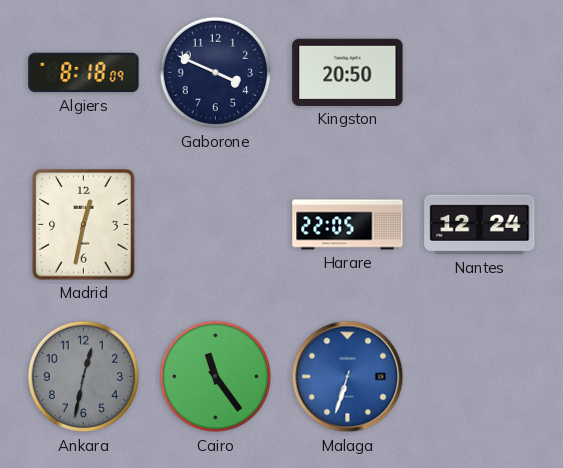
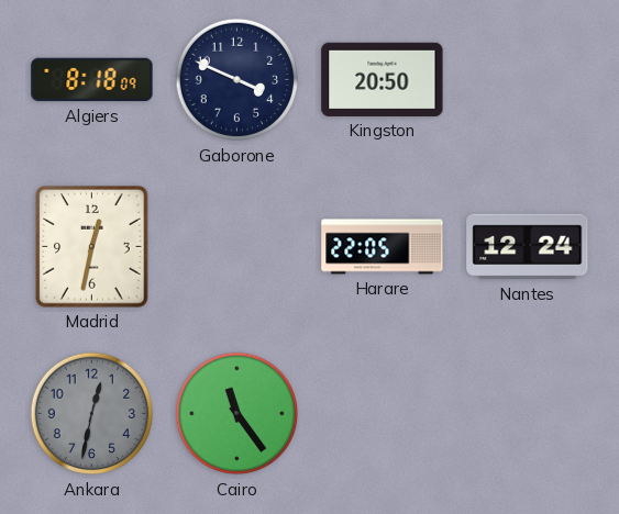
Malaga: 6:33 -> none (348, 377)
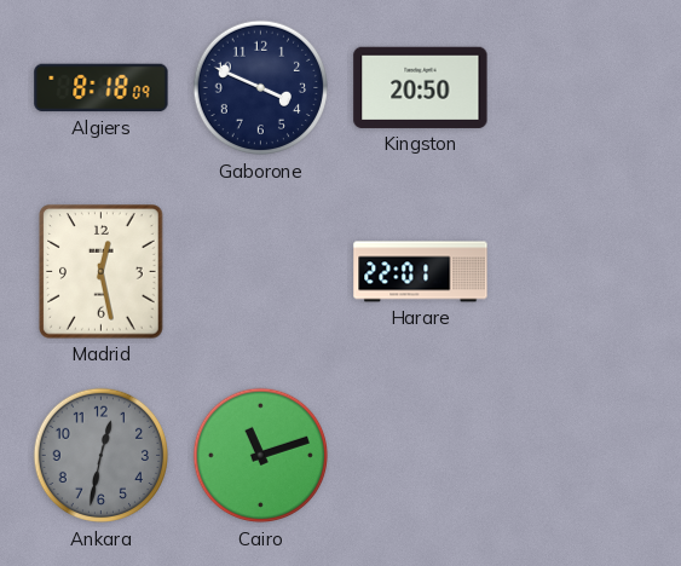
Madrid: 12:32 -> 12:28 (102, 272)
Harare: 22:05 -> 22:01 (421, 272)
Nantes: 12:24 -> none (528, 247)
Cairo: 11:24 -> 11:12 (261, 456)
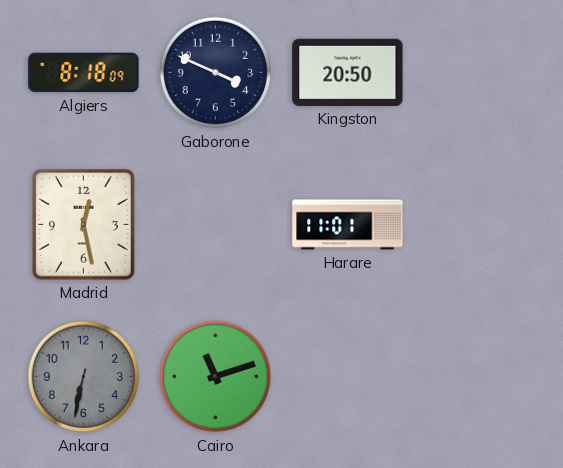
Harare: 22:01 -> 11:01 (348, 225)
Ankara: 12:32 -> 6:32 (84, 377)
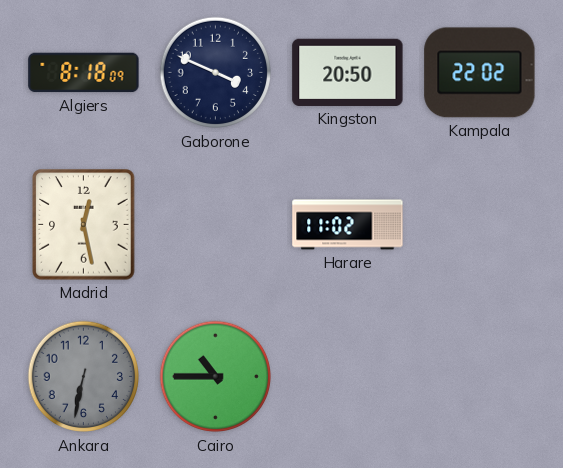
Kampala: none -> 22:02 (480, 73)
Harare: 11:01 -> 11:02 (348, 225)
Cairo: 11:12 -> 10:45 (216, 377)
